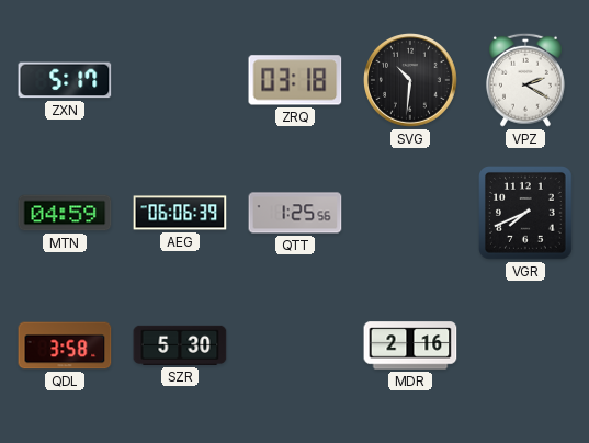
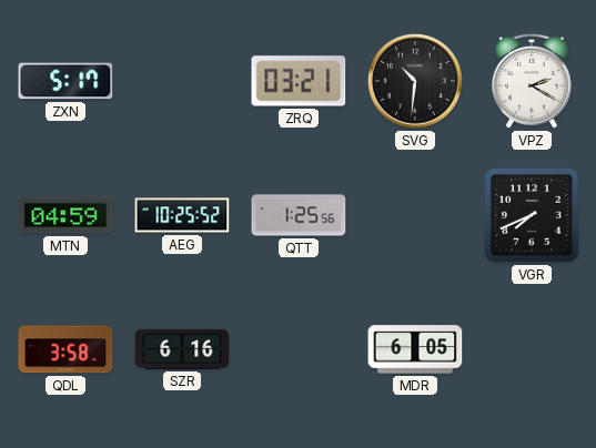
ZRQ: 03:18 -> 03:21 (299, 81)
AEG: 06:06 -> 10:25 (182, 215)
SZR: 5:30 -> 6:16 (182, 349)
MDR: 2:16 -> 6:05 (415, 349)
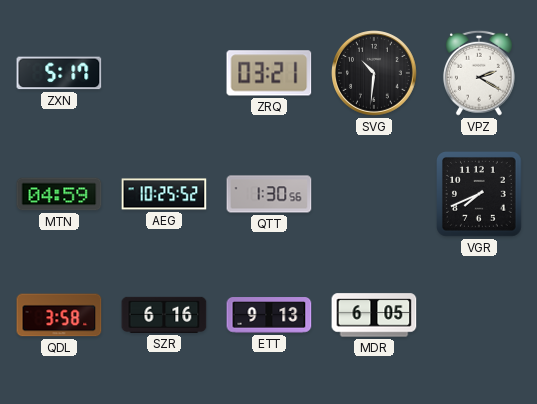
QTT: 1:25 -> 1:30 (269, 194)
ETT: none -> 9:13 (269, 315)
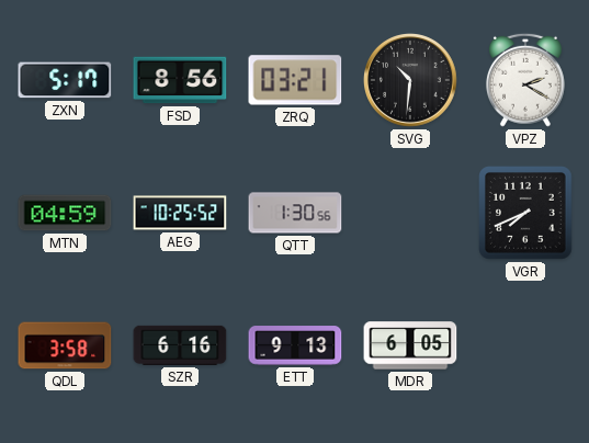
FSD: none -> 8:56 (180, 80)
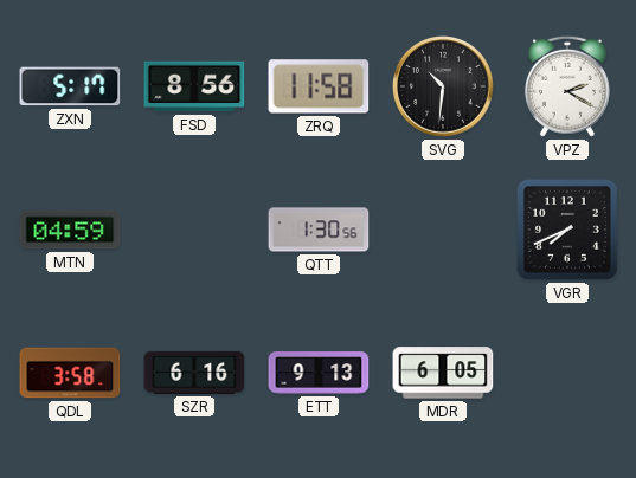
ZRQ: 03:21 -> 11:58 (319, 86)
AEG: 10:25 -> none (180, 213)
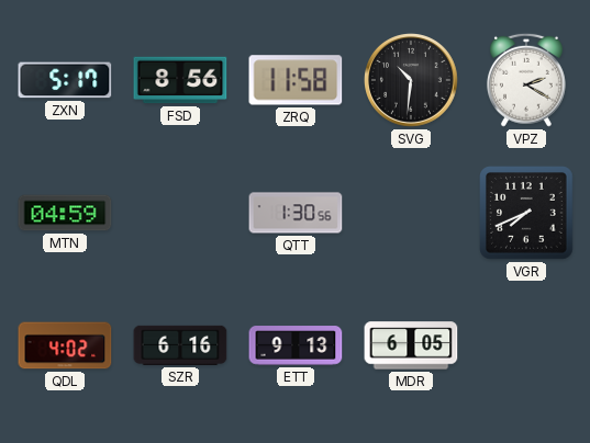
QDL: 3:58 -> 4:02 (65, 345)
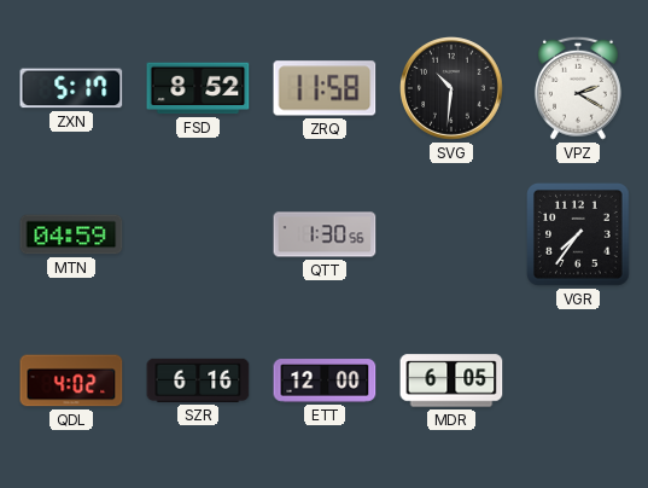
FSD: 8:56 -> 8:52 (198, 88)
VGR: 7:41 -> 7:36 (579, 236)
ETT: 9:13 -> 12:00 (325, 380)
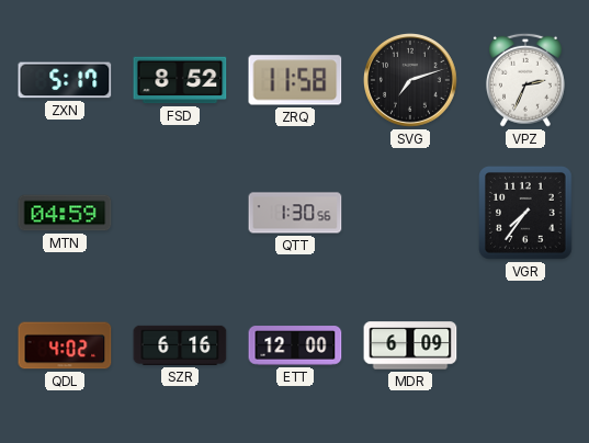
SVG: 10:31 -> 7:12 (411, 81)
VPZ: 2:20 -> 2:34 (525, 80)
MDR: 6:05 -> 6:09 (410, 345)
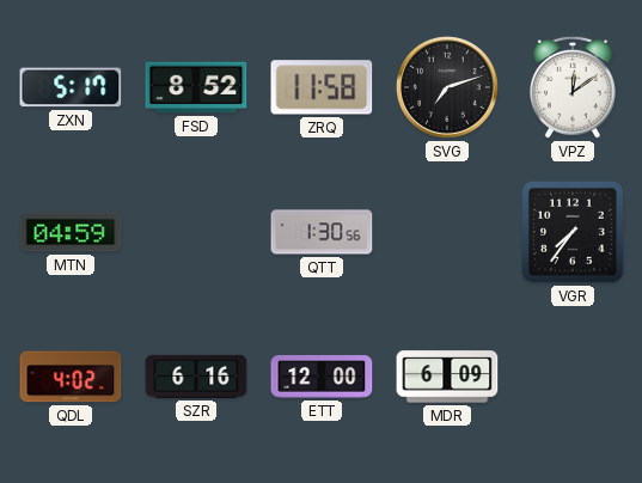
VPZ: 2:34 -> 12:09 (573, 87)
